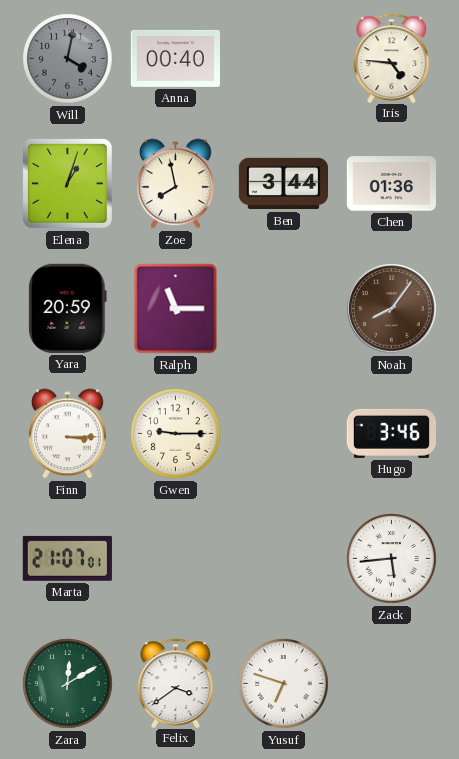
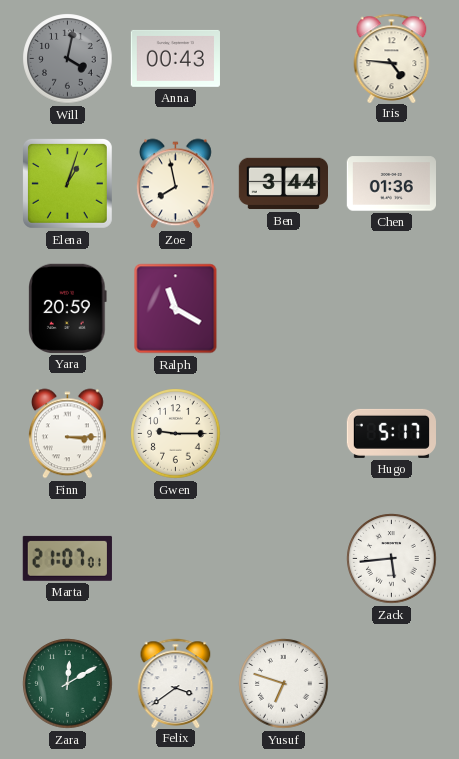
Anna: 00:40 -> 00:43 (175, 58)
Ralph: 11:15 -> 11:20 (176, 309)
Noah: 8:06 -> none (392, 309)
Hugo: 3:46 -> 5:17 (391, 433)
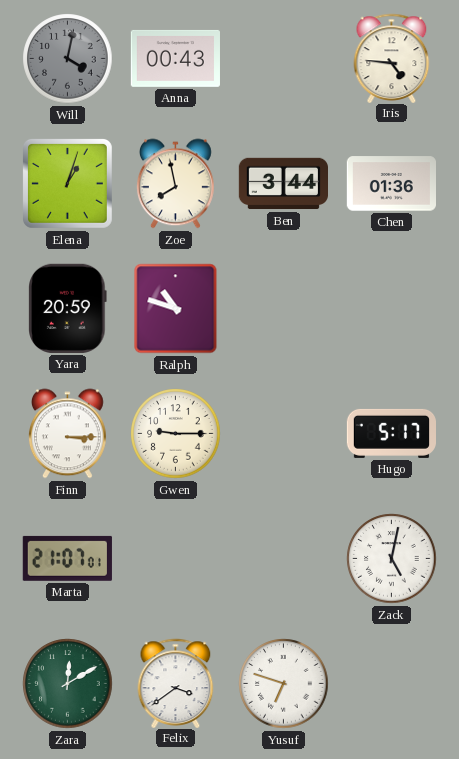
Ralph: 11:20 -> 10:48 (176, 309)
Zack: 5:44 -> 5:02 (392, 559)
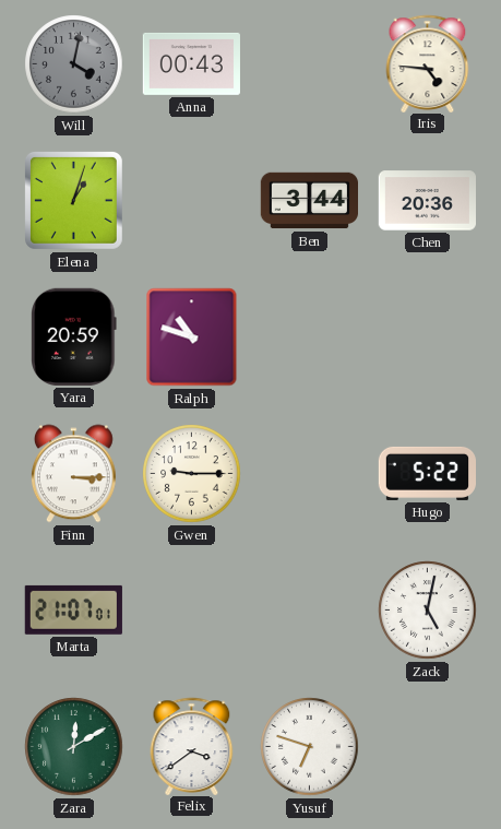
Zoe: 7:58 -> none (175, 184)
Chen: 01:36 -> 20:36 (427, 201)
Hugo: 5:17 -> 5:22 (427, 473)
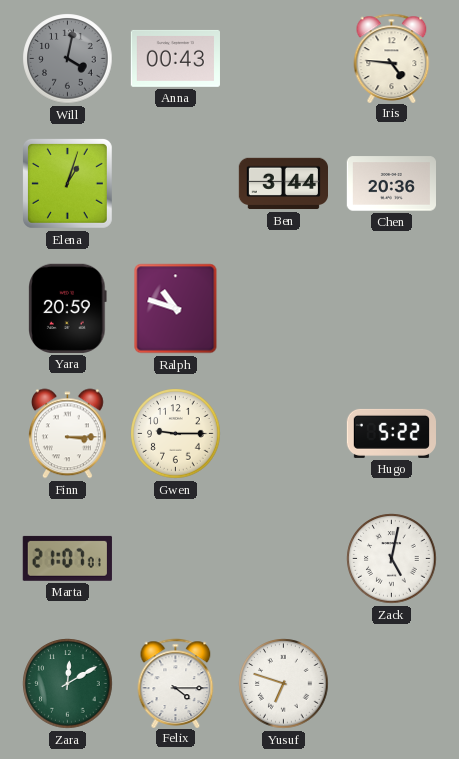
Felix: 3:39 -> 4:15 (176, 683)
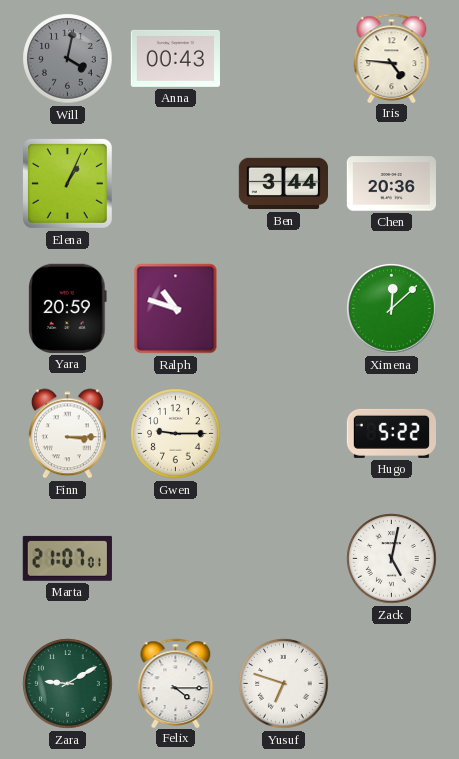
Elena: 1:03 -> 1:04 (67, 183)
Ximena: none -> 12:08 (392, 309)
Zara: 12:10 -> 9:10 (68, 684)
